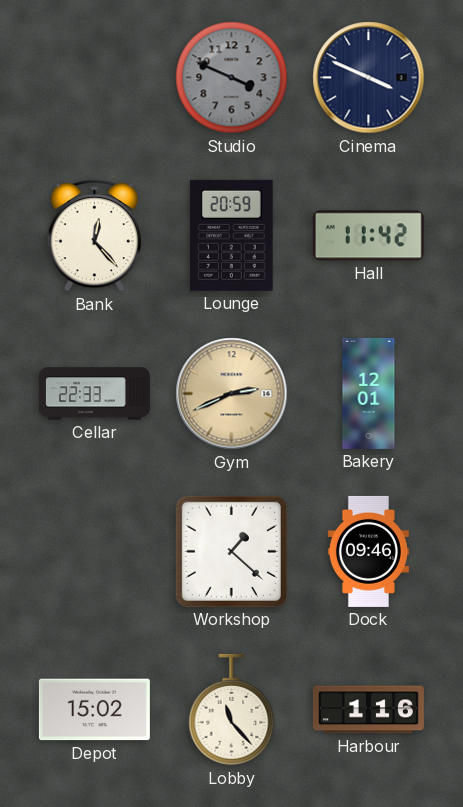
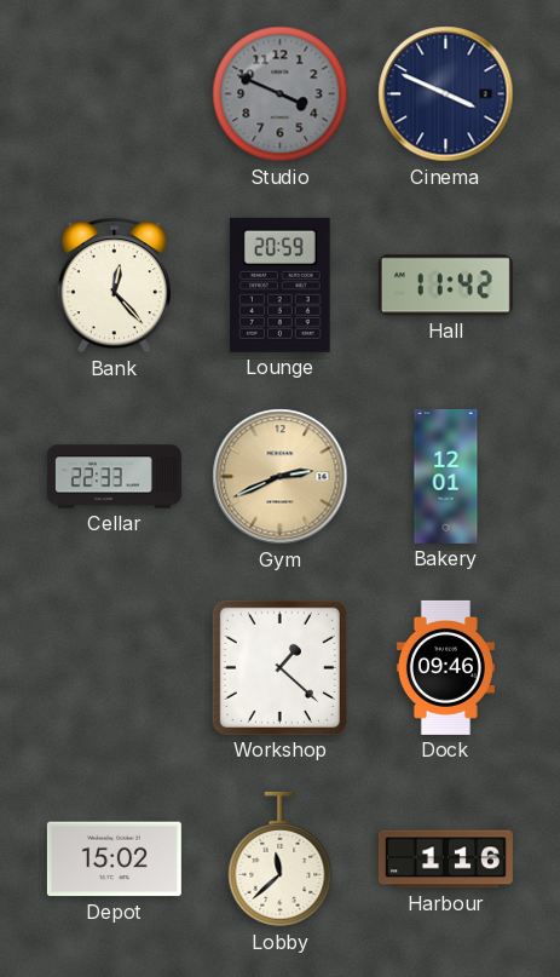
Lobby: 11:23 -> 11:38 (281, 860)
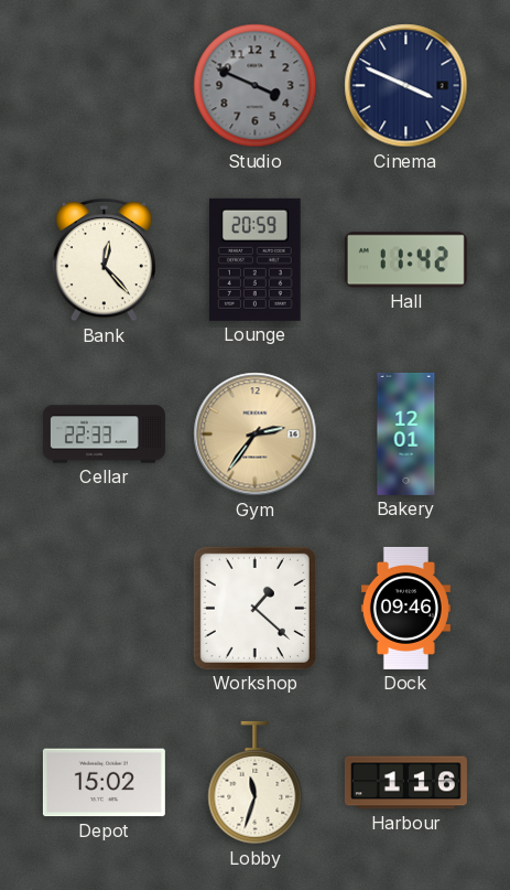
Gym: 2:41 -> 2:36 (256, 435)
Lobby: 11:38 -> 11:33 (256, 783)
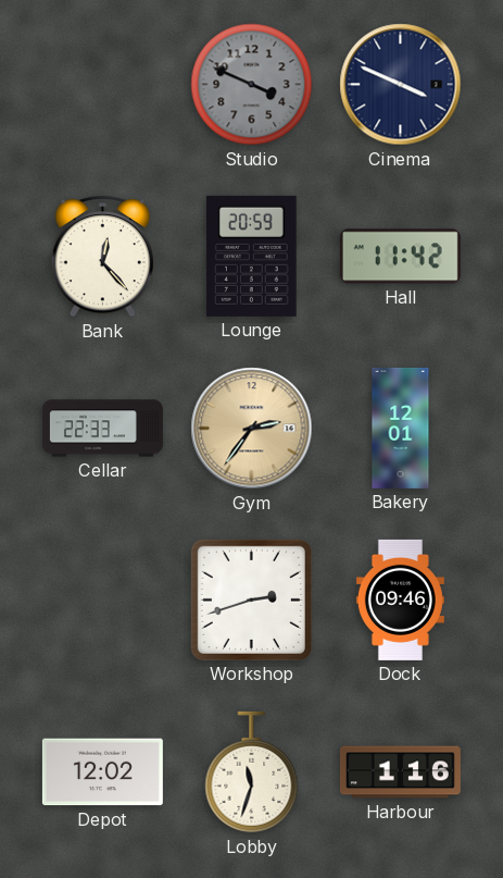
Workshop: 1:22 -> 2:42 (251, 599)
Depot: 15:02 -> 12:02 (102, 772)
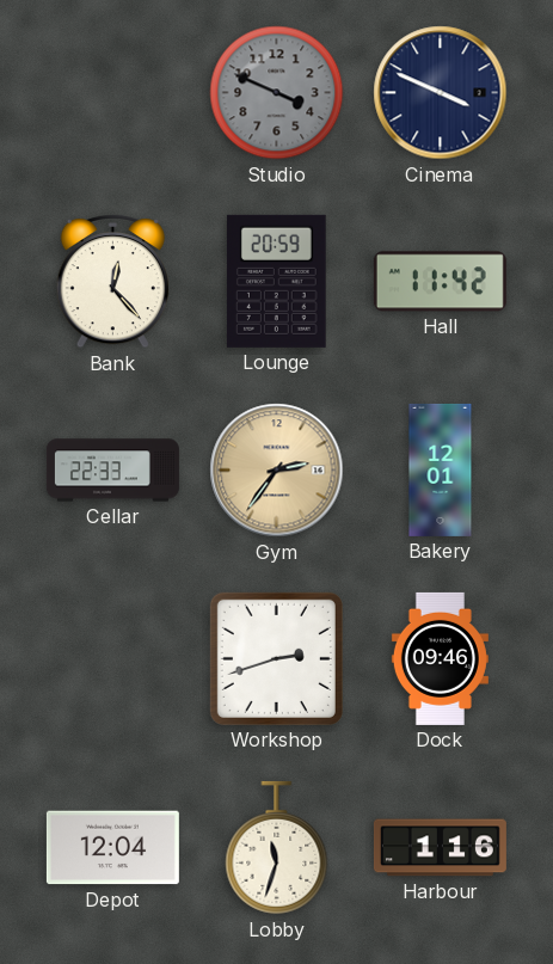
Depot: 12:02 -> 12:04 (112, 848)
